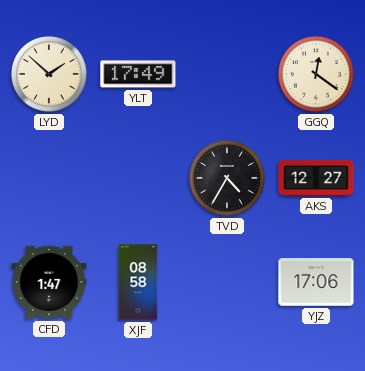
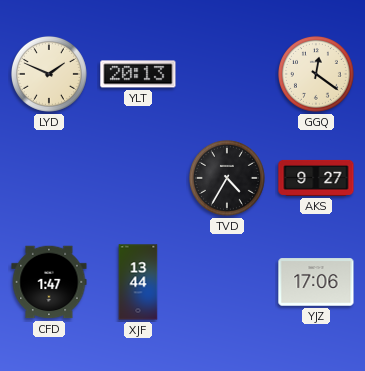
LYD: 1:52 -> 1:49 (49, 74)
YLT: 17:49 -> 20:13 (138, 74)
AKS: 12:27 -> 9:27 (316, 178)
XJF: 08:58 -> 13:44 (138, 282)
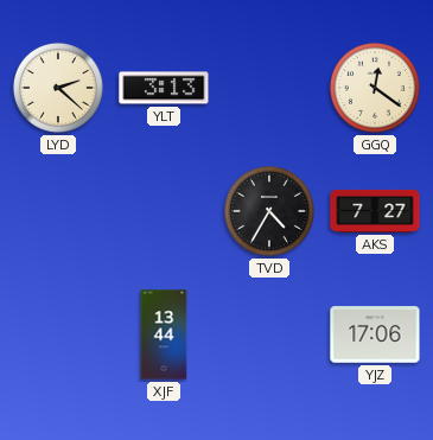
LYD: 1:49 -> 2:22 (58, 88)
YLT: 20:13 -> 3:13 (164, 88)
AKS: 9:27 -> 7:27 (375, 211)
CFD: 1:47 -> none (49, 282)
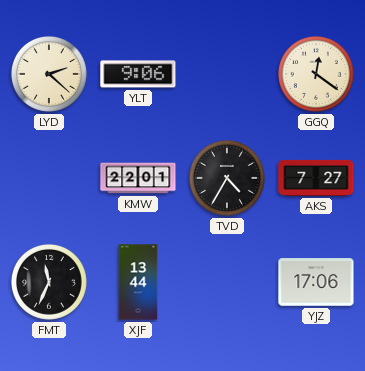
YLT: 3:13 -> 9:06 (138, 74)
KMW: none -> 22:01 (138, 178)
FMT: none -> 11:34 (49, 282)
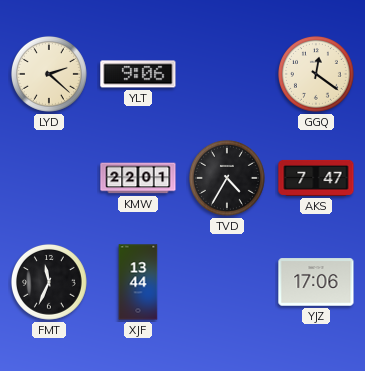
AKS: 7:27 -> 7:47 (316, 178)
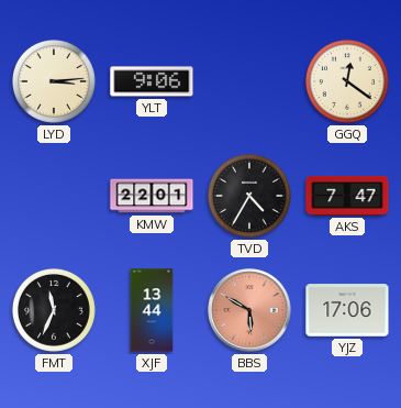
LYD: 2:22 -> 3:14 (54, 81)
BBS: none -> 5:50 (249, 310)
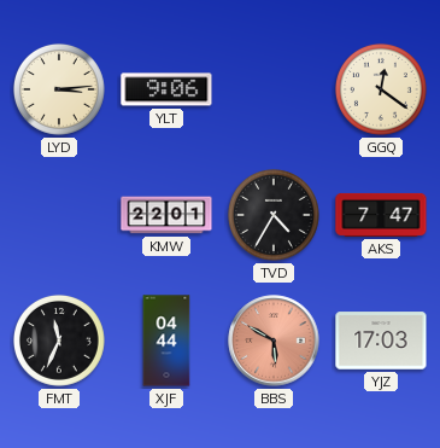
XJF: 13:44 -> 04:44 (166, 341)
YJZ: 17:06 -> 17:03 (381, 341)
